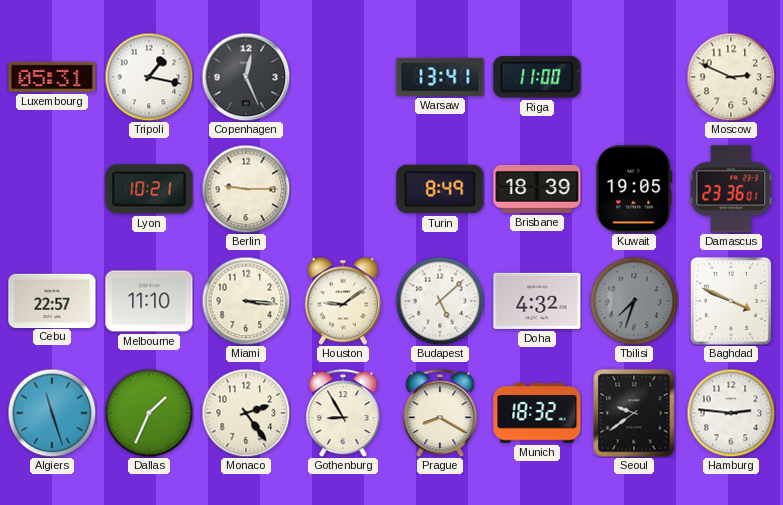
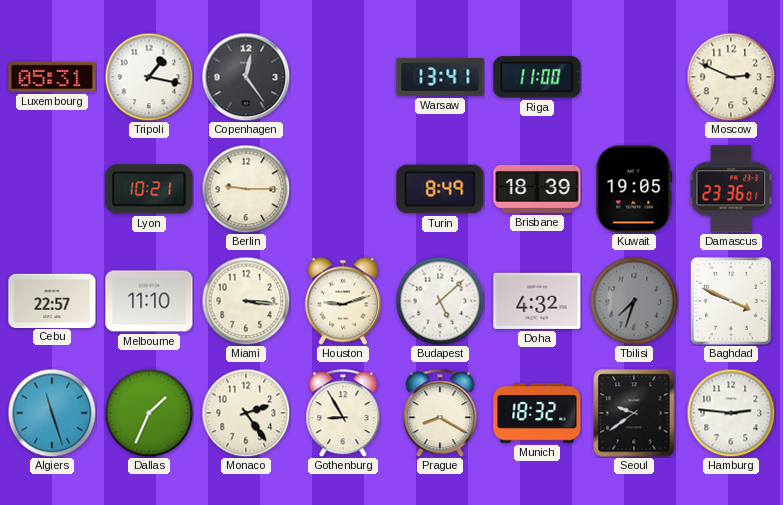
Copenhagen: 12:26 -> 12:24 (246, 77)
Houston: 9:09 -> 9:12 (343, 301)
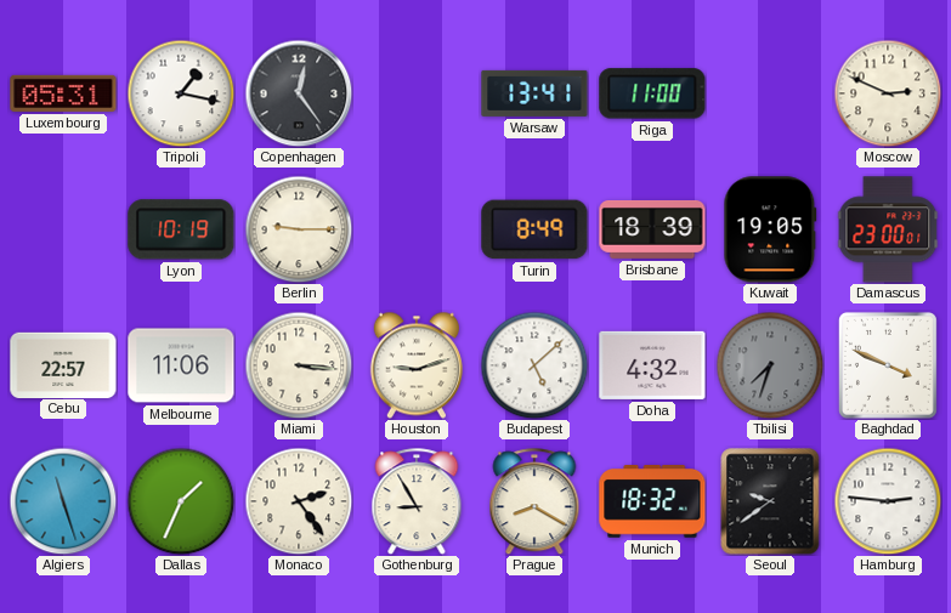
Lyon: 10:21 -> 10:19 (181, 229)
Damascus: 23:36 -> 23:00 (888, 229)
Melbourne: 11:10 -> 11:06 (181, 365)
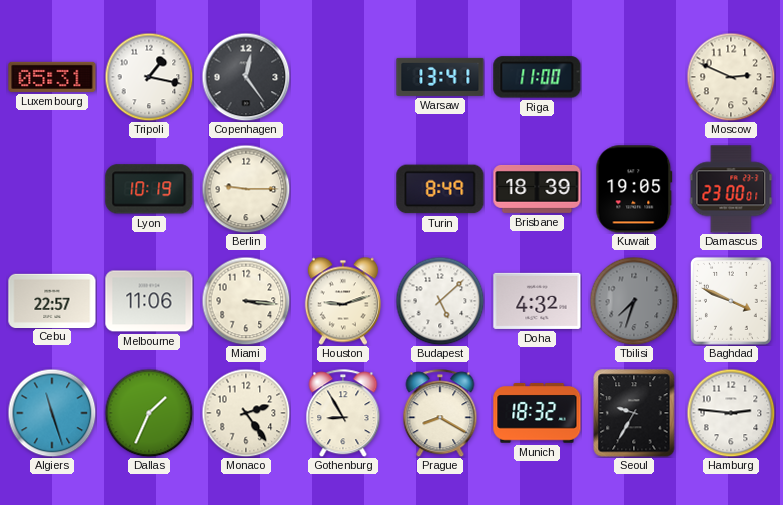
Seoul: 9:39 -> 9:35 (634, 413)
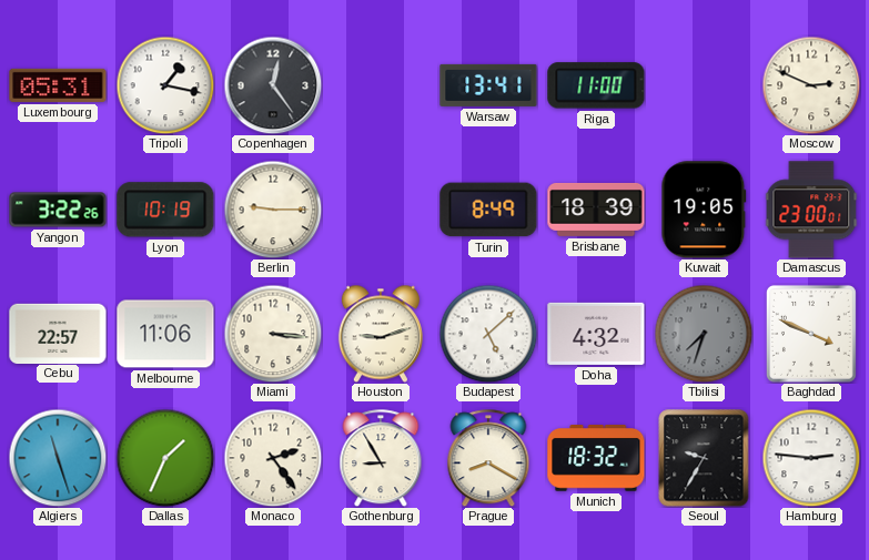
Yangon: none -> 3:22 (58, 210)
